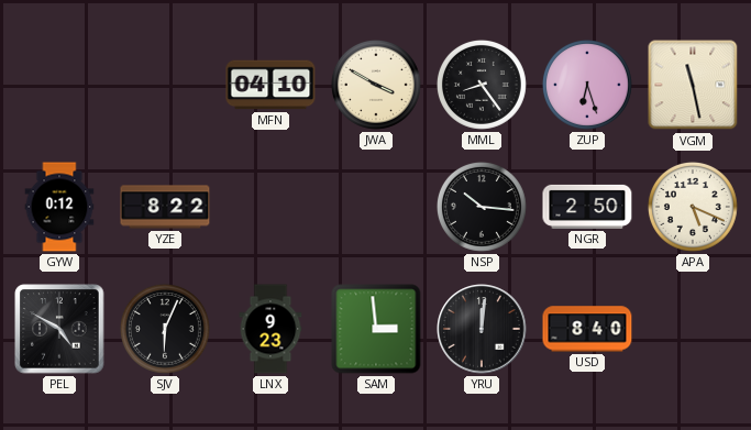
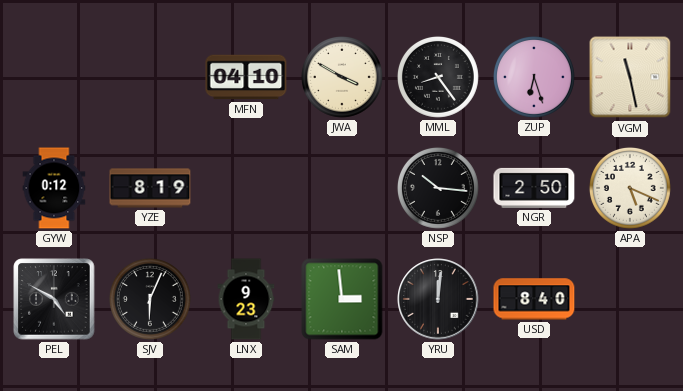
YZE: 8:22 -> 8:19 (150, 188)
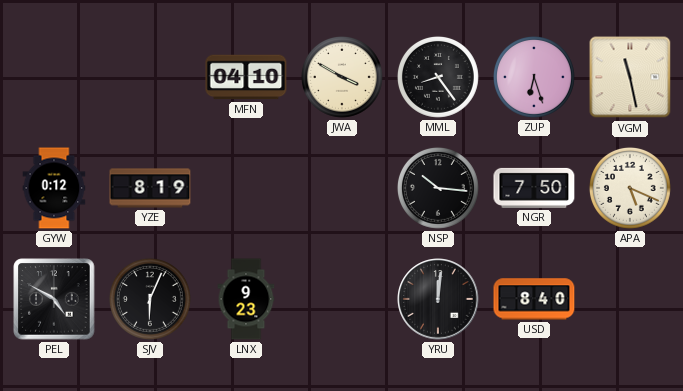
NGR: 2:50 -> 7:50 (534, 188)
SAM: 2:59 -> none (342, 299)
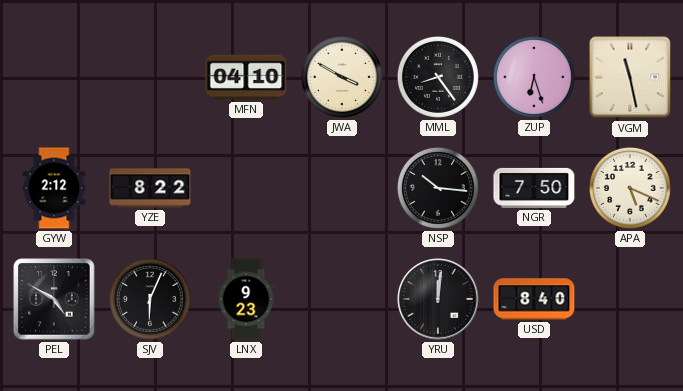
GYW: 0:12 -> 2:12 (54, 188)
YZE: 8:19 -> 8:22 (150, 188)
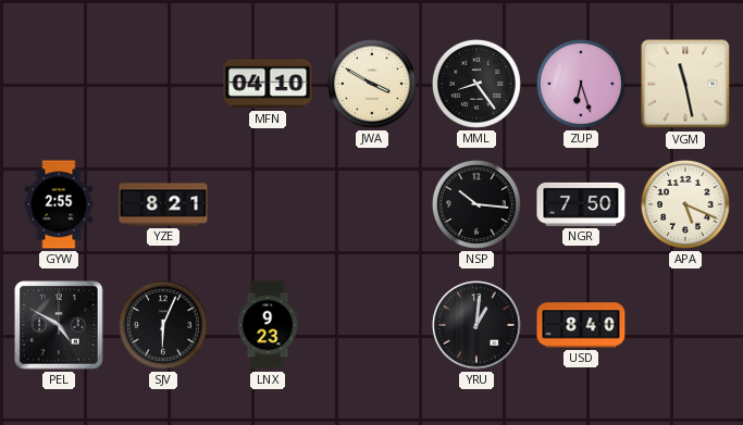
GYW: 2:12 -> 2:55 (59, 204)
YZE: 8:22 -> 8:21 (163, 204)
YRU: 12:01 -> 1:01 (476, 325)
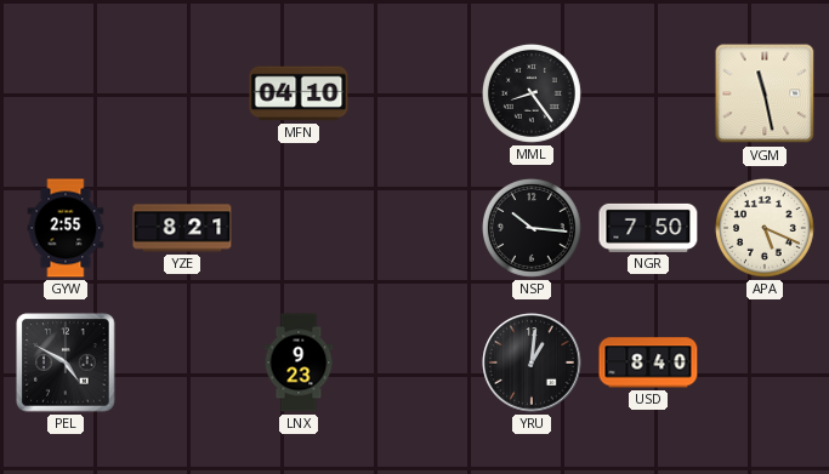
JWA: 3:50 -> none (372, 84)
ZUP: 6:27 -> none (581, 84)
SJV: 6:04 -> none (163, 325)
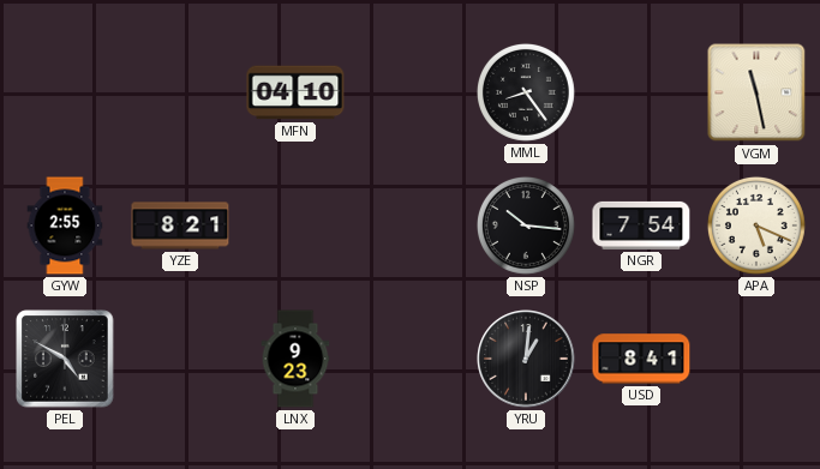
NGR: 7:50 -> 7:54 (641, 226)
USD: 8:40 -> 8:41 (641, 359)
